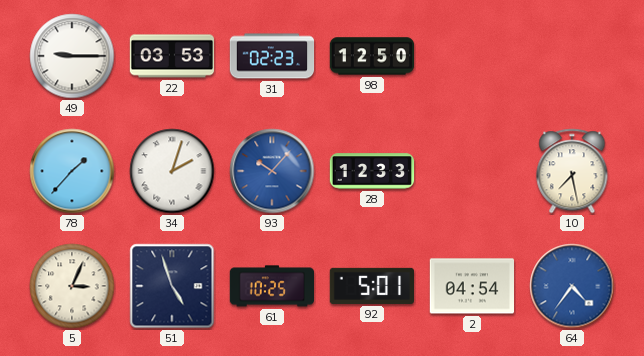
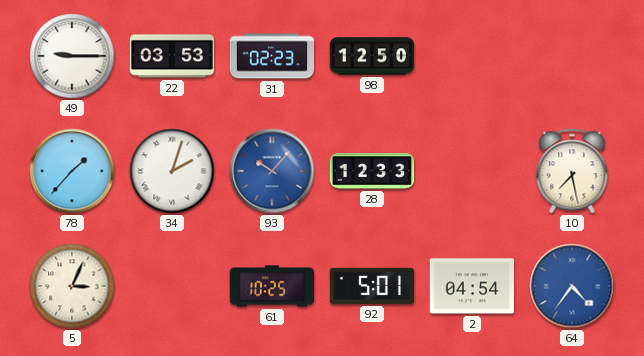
51: 4:57 -> none (172, 286)
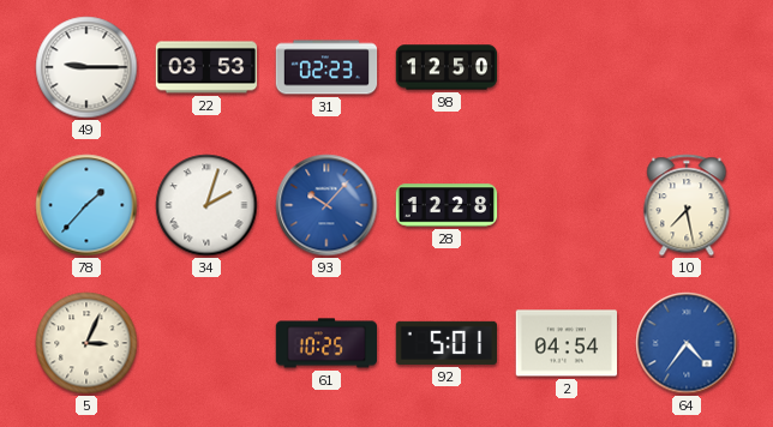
28: 12:33 -> 12:28 (447, 205)
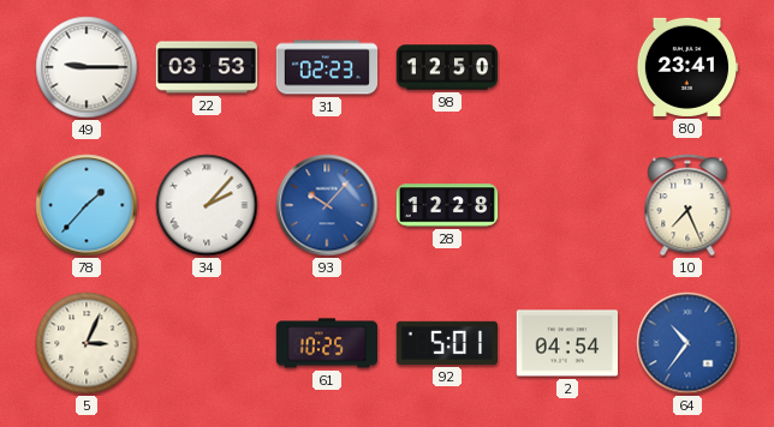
80: none -> 23:41 (686, 67)
34: 2:03 -> 2:07 (207, 205)
10: 7:28 -> 7:26 (687, 205)
64: 4:36 -> 10:36 (687, 343)
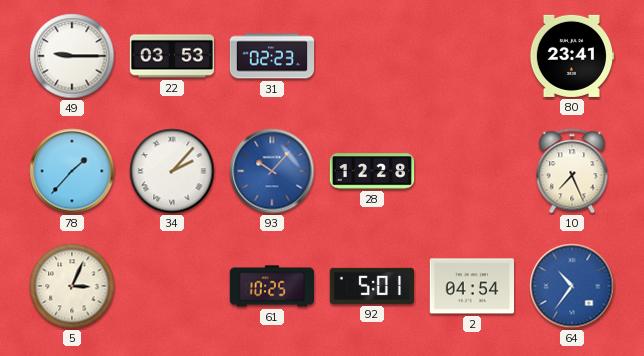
98: 12:50 -> none (447, 67)
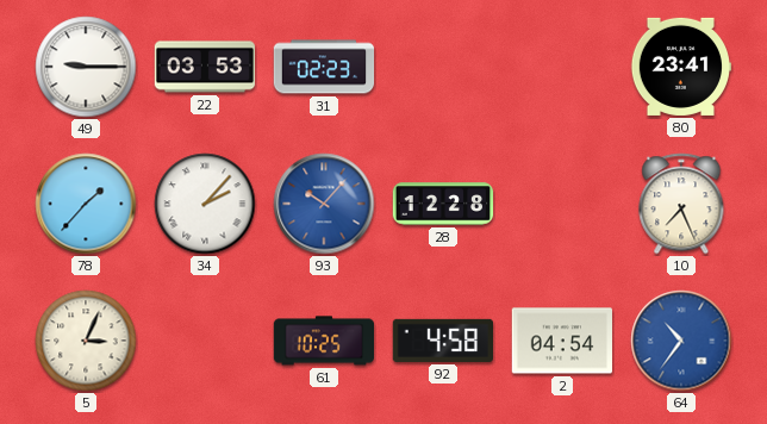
92: 5:01 -> 4:58 (442, 341)
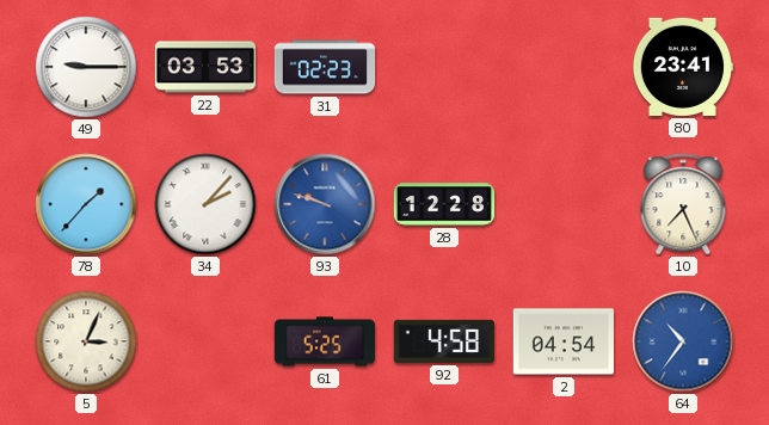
93: 10:07 -> 9:48 (325, 204)
61: 10:25 -> 5:25 (325, 341)
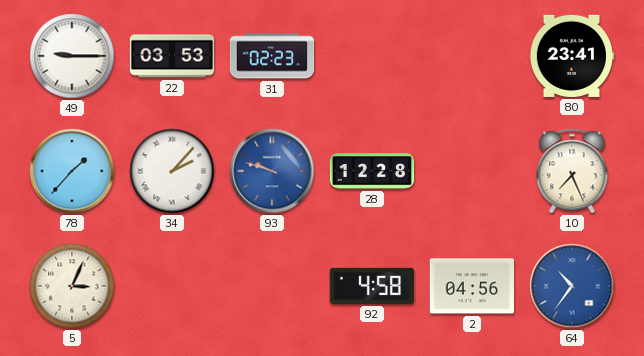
61: 5:25 -> none (325, 341)
2: 04:54 -> 04:56 (471, 286)
